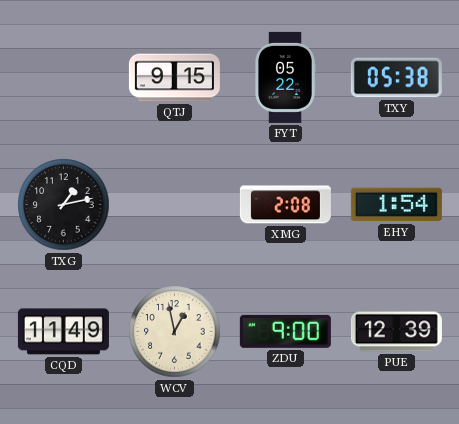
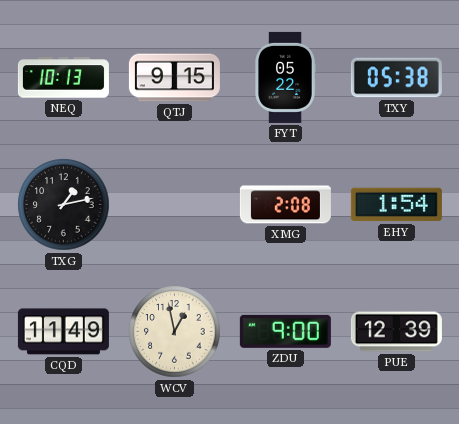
NEQ: none -> 10:13 (63, 78)
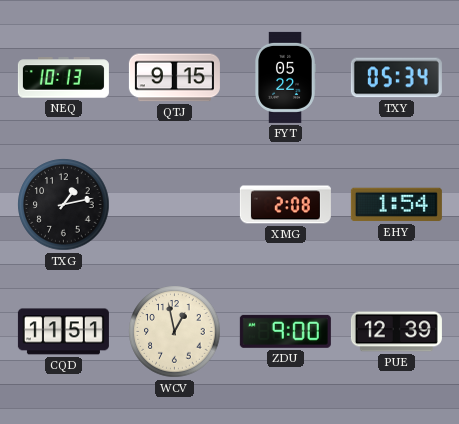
TXY: 05:38 -> 05:34 (396, 78)
CQD: 11:49 -> 11:51 (63, 332)
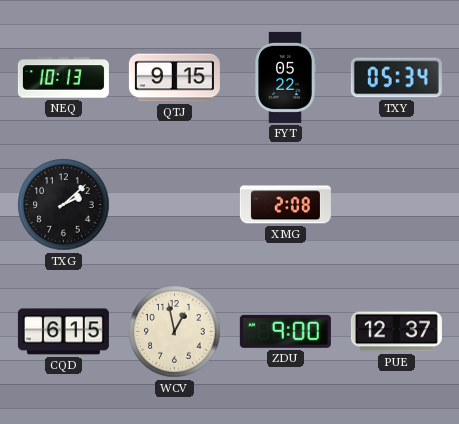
TXG: 1:13 -> 2:08 (64, 205)
EHY: 1:54 -> none (396, 205)
CQD: 11:51 -> 6:15 (63, 332)
PUE: 12:39 -> 12:37 (396, 332)
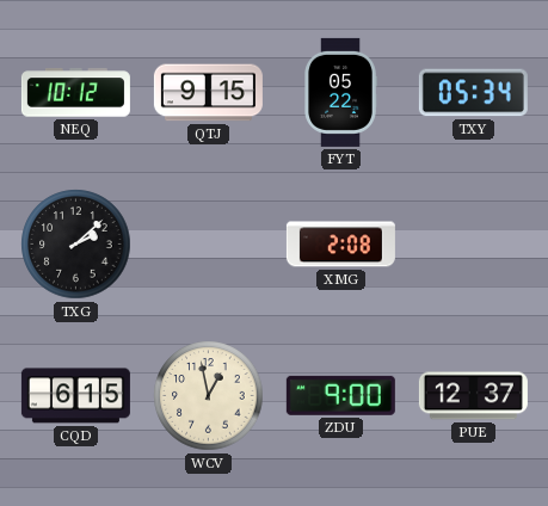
NEQ: 10:13 -> 10:12 (75, 93)
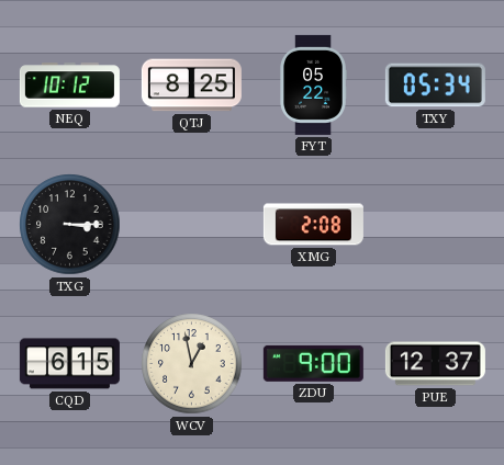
QTJ: 9:15 -> 8:25 (191, 86)
TXG: 2:08 -> 3:15 (70, 225)
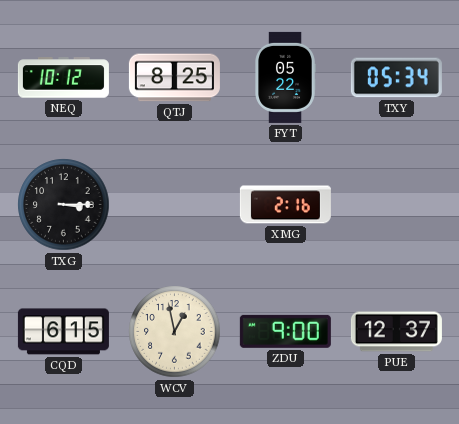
XMG: 2:08 -> 2:16 (285, 205)
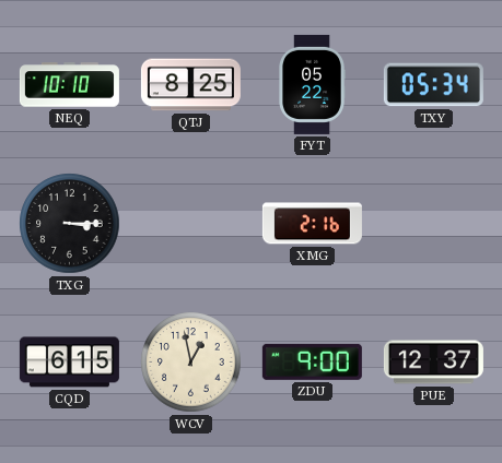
NEQ: 10:12 -> 10:10 (69, 85)
